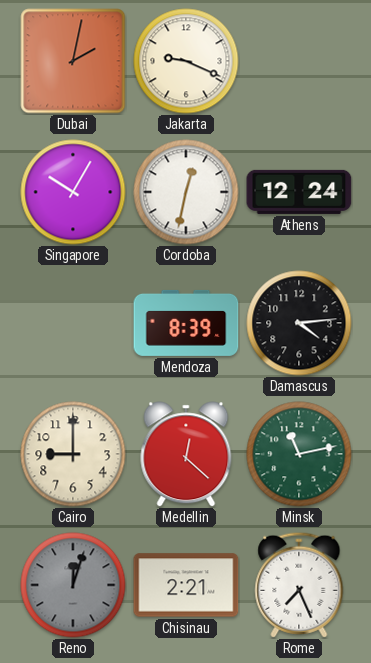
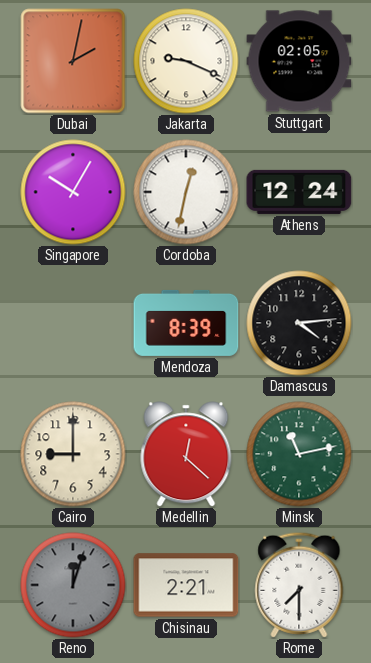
Stuttgart: none -> 02:05 (299, 61)
Rome: 7:26 -> 7:30 (299, 585)
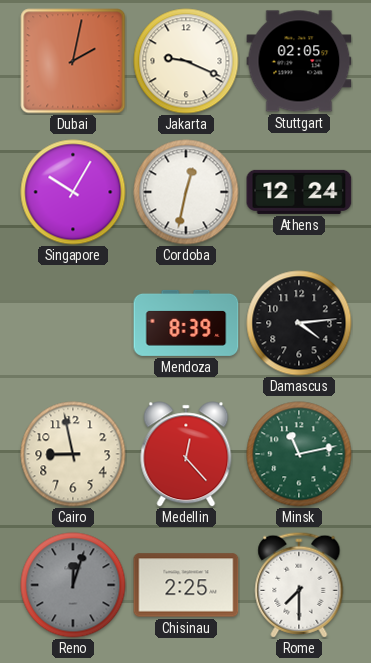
Cairo: 9:00 -> 8:58 (73, 454)
Medellin: 12:22 -> 12:23 (186, 454)
Chisinau: 2:21 -> 2:25 (186, 585)
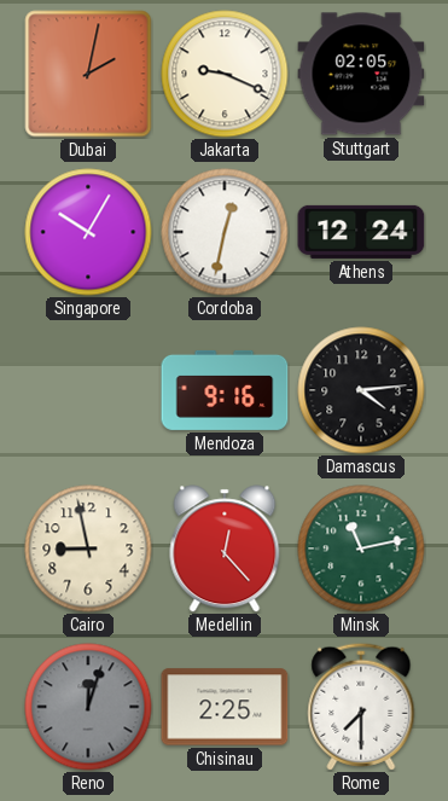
Mendoza: 8:39 -> 9:16 (225, 390)
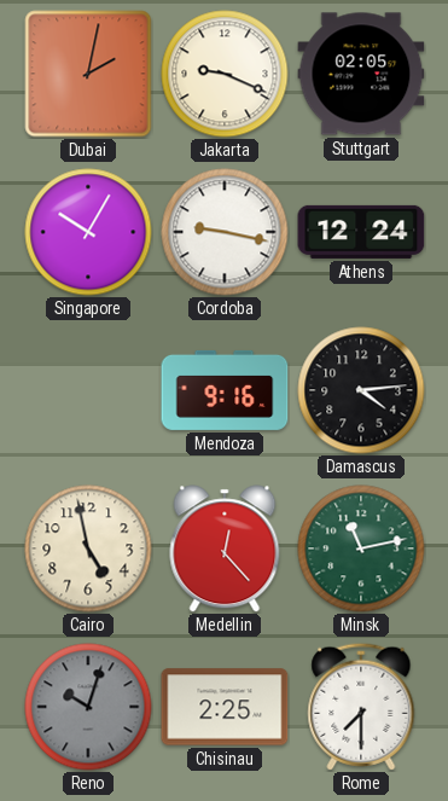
Cordoba: 12:32 -> 9:17 (225, 232)
Cairo: 8:58 -> 4:58 (88, 548)
Reno: 12:03 -> 10:03 (88, 707)
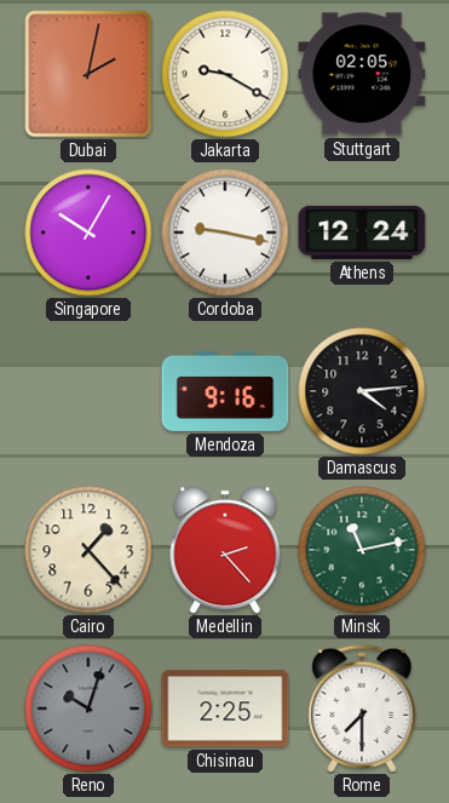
Jakarta: 9:19 -> 9:20 (225, 74)
Cairo: 4:58 -> 1:23 (88, 550)
Medellin: 12:23 -> 2:23 (225, 550)
